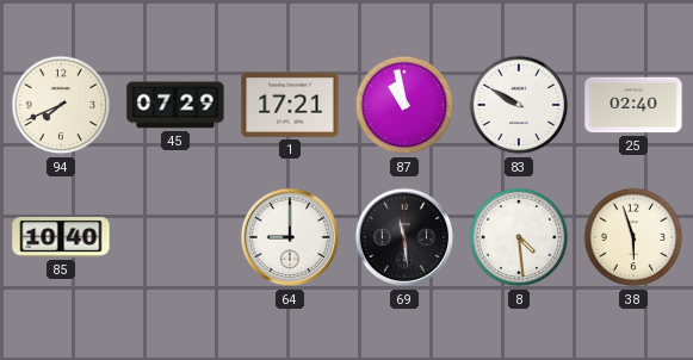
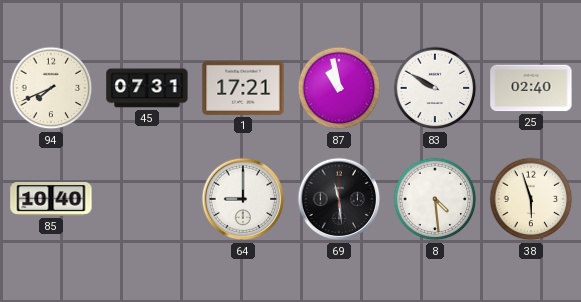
45: 07:29 -> 07:31 (147, 88)
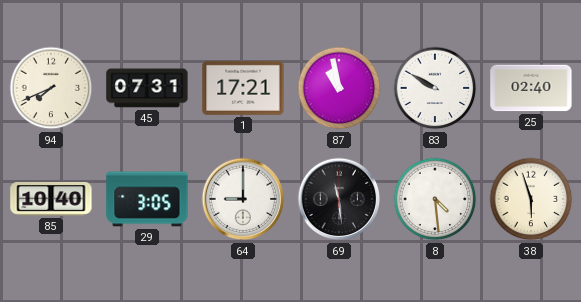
29: none -> 3:05 (147, 199)
